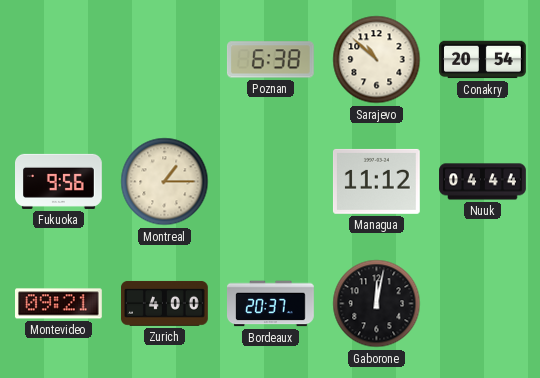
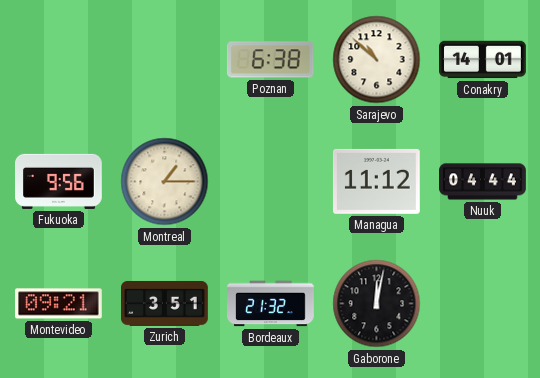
Conakry: 20:54 -> 14:01 (483, 60)
Zurich: 4:00 -> 3:51 (165, 303)
Bordeaux: 20:37 -> 21:32 (271, 304)
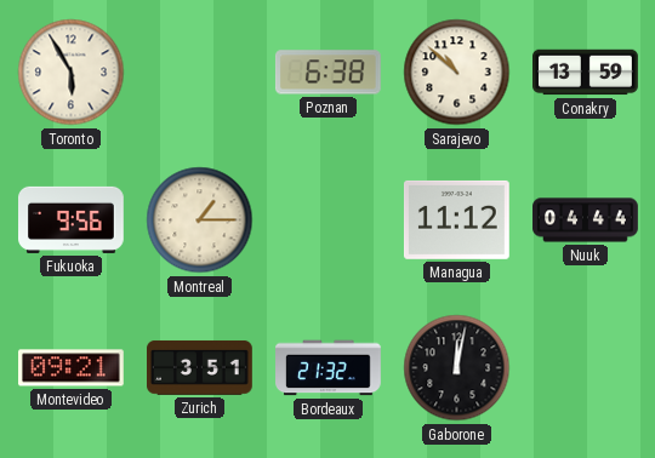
Toronto: none -> 5:55 (72, 73)
Conakry: 14:01 -> 13:59 (586, 73)
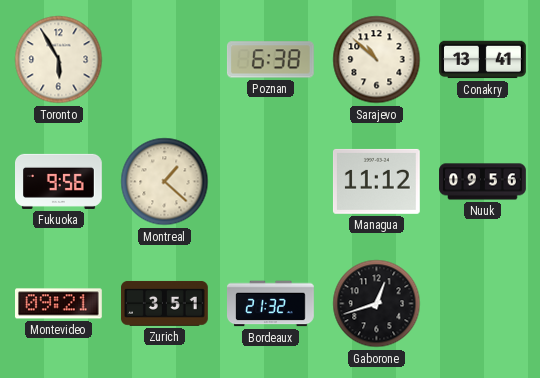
Conakry: 13:59 -> 13:41 (483, 60)
Montreal: 1:15 -> 1:22 (165, 182)
Nuuk: 04:44 -> 09:56 (483, 182)
Gaborone: 12:02 -> 12:42 (377, 304)
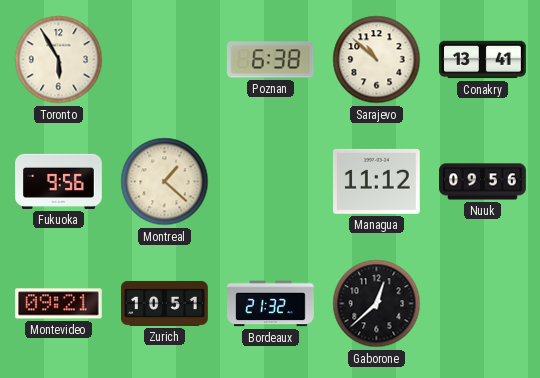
Zurich: 3:51 -> 10:51 (165, 303)
Gaborone: 12:42 -> 12:38 (377, 304)
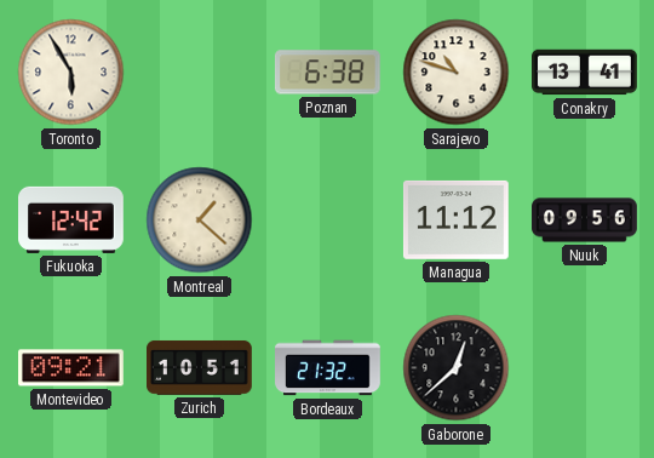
Sarajevo: 10:52 -> 10:48 (457, 73)
Fukuoka: 9:56 -> 12:42 (71, 219)
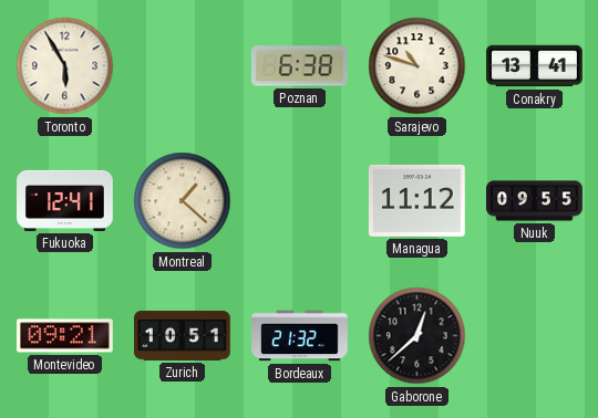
Fukuoka: 12:42 -> 12:41 (65, 200)
Nuuk: 09:56 -> 09:55 (535, 201)
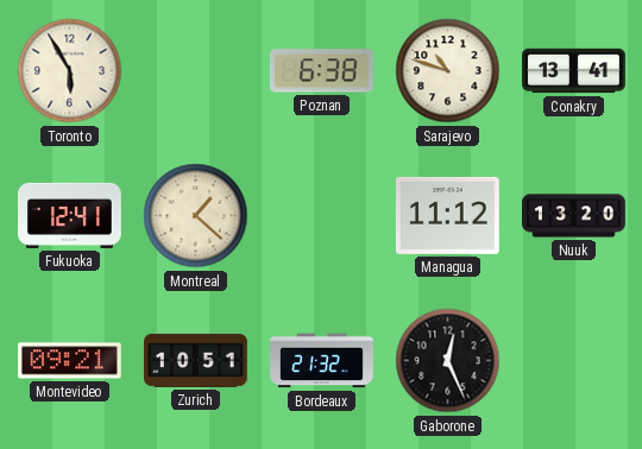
Nuuk: 09:55 -> 13:20 (574, 216)
Gaborone: 12:38 -> 12:26 (448, 361)
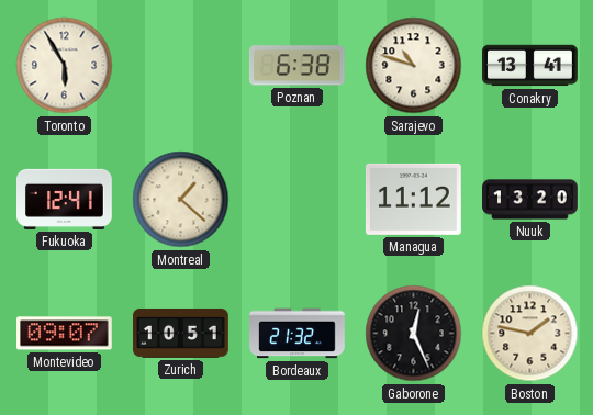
Montevideo: 09:21 -> 09:07 (65, 334)
Boston: none -> 1:47 (530, 334)
